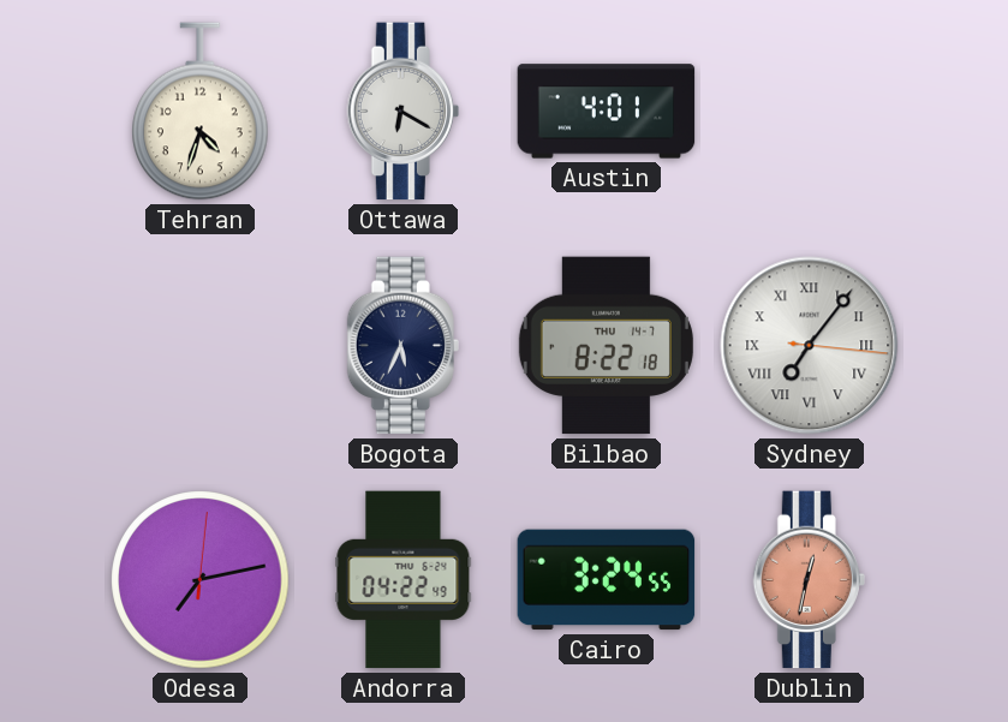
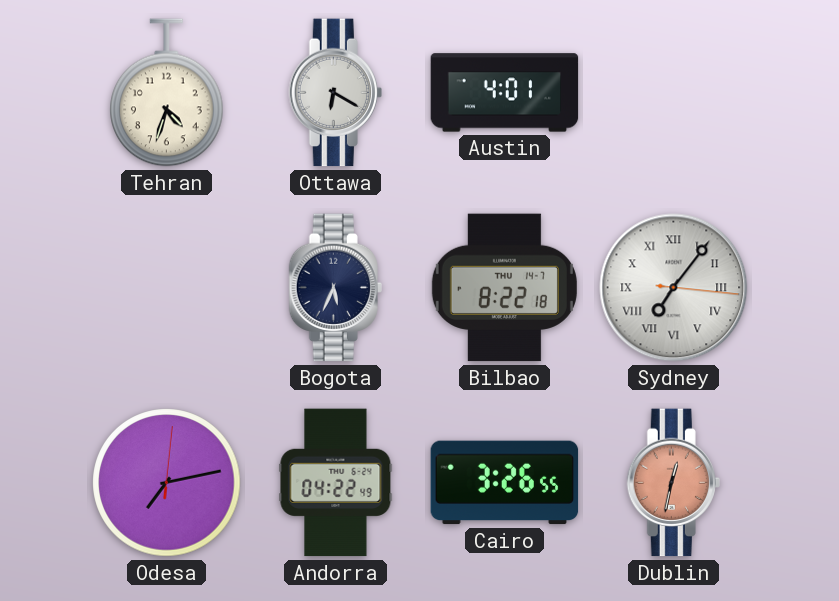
Cairo: 3:24 -> 3:26 (505, 483)
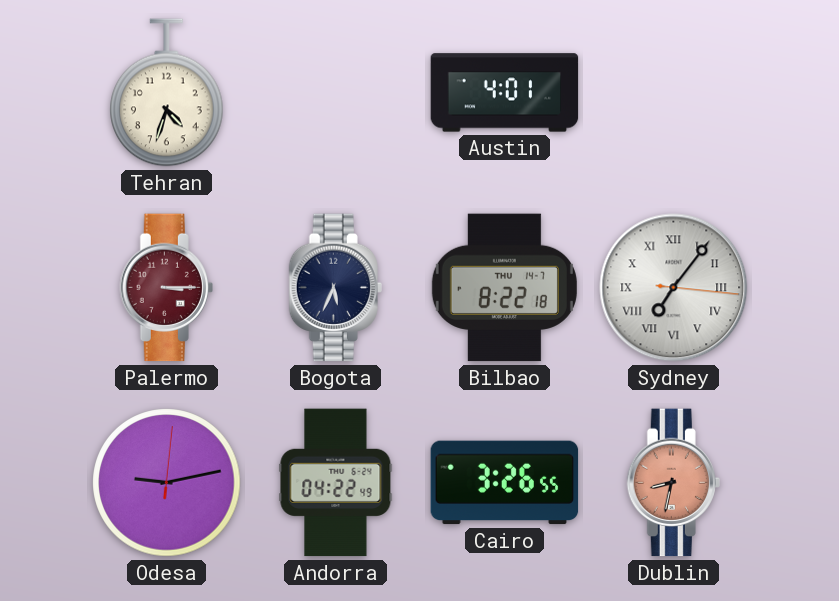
Ottawa: 6:20 -> none (335, 93)
Palermo: none -> 3:15 (166, 288)
Odesa: 7:13 -> 9:13 (167, 483)
Dublin: 12:32 -> 8:32 (673, 483)
